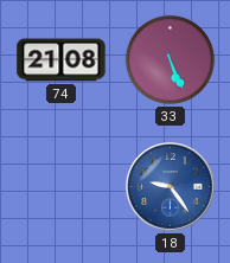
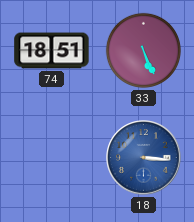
74: 21:08 -> 18:51 (52, 51)
18: 9:24 -> 3:16 (144, 158)
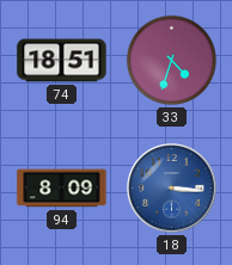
33: 5:26 -> 4:33 (171, 60)
94: none -> 8:09 (62, 189)
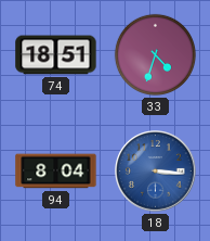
94: 8:09 -> 8:04 (56, 172)
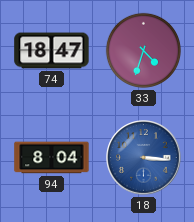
74: 18:51 -> 18:47 (52, 51)
